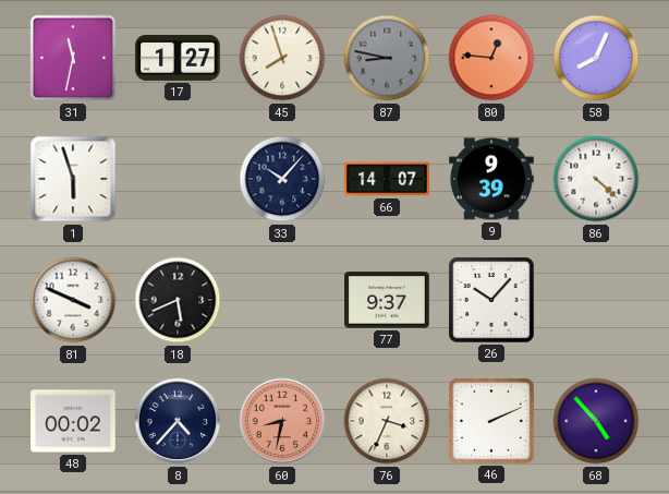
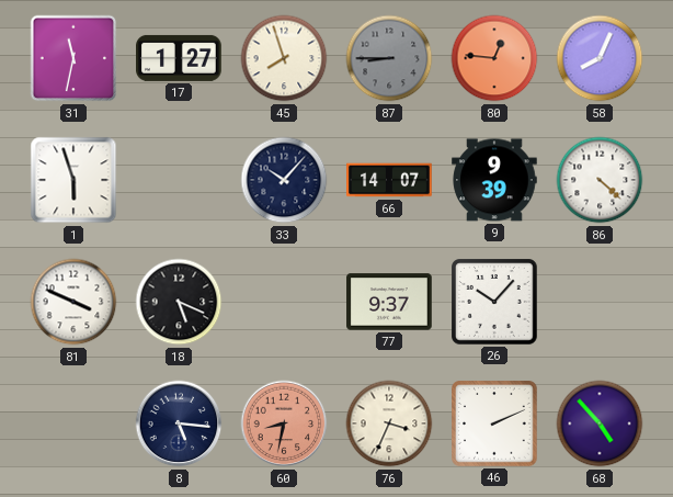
87: 8:47 -> 8:45 (389, 58)
18: 5:41 -> 5:19 (179, 302)
48: 00:02 -> none (73, 421)
8: 4:37 -> 5:16 (179, 423)
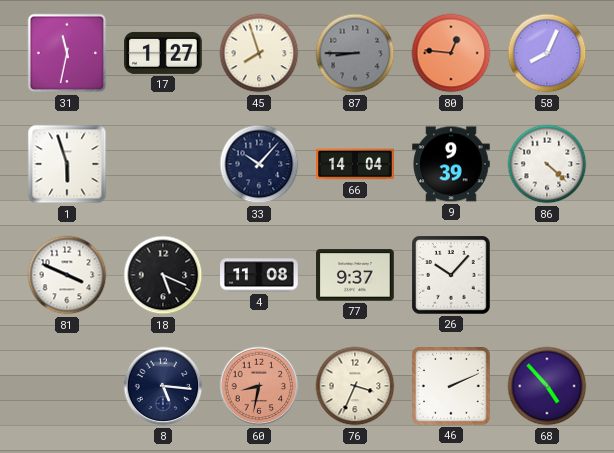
66: 14:07 -> 14:04 (355, 164)
4: none -> 11:08 (259, 275)
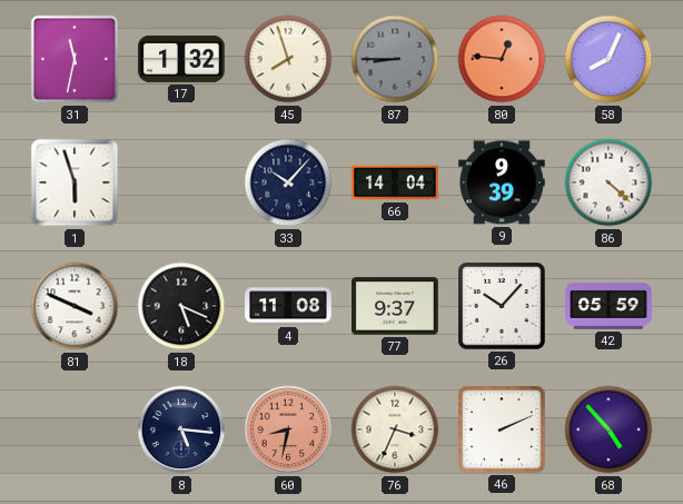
17: 1:27 -> 1:32 (181, 59)
42: none -> 05:59 (608, 306)
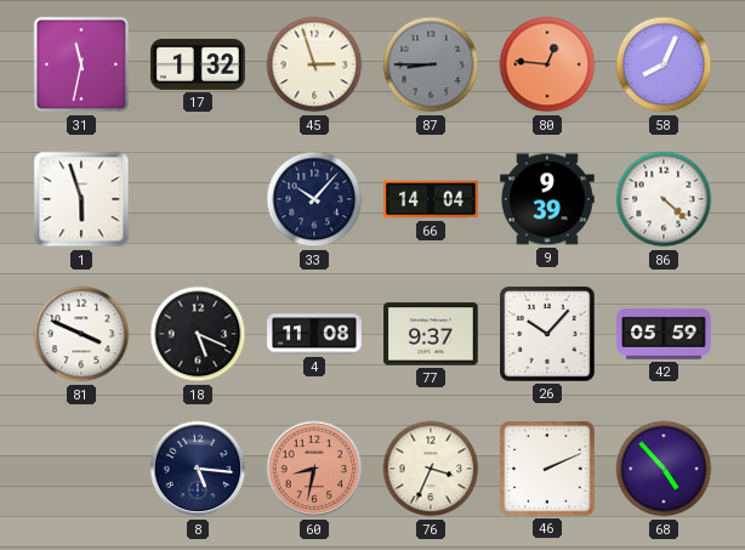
45: 7:57 -> 2:57 (314, 64)
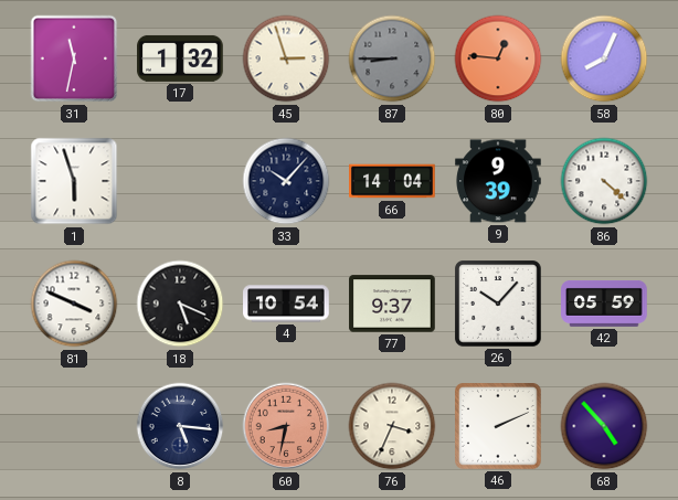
4: 11:08 -> 10:54 (286, 304)
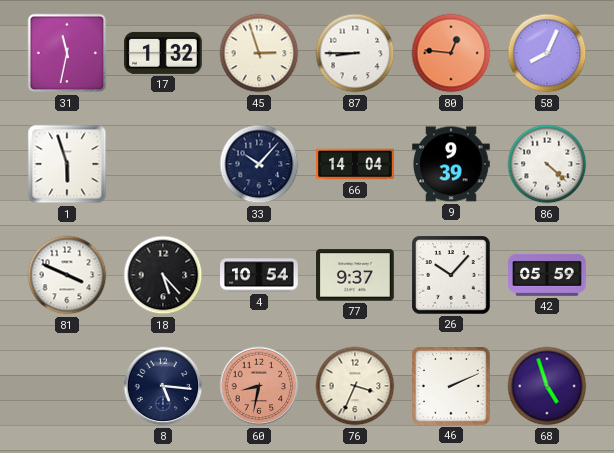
87 dial: grey -> white (355, 53)
18: 5:19 -> 5:23 (163, 275)
68: 4:53 -> 4:57 (547, 386)
